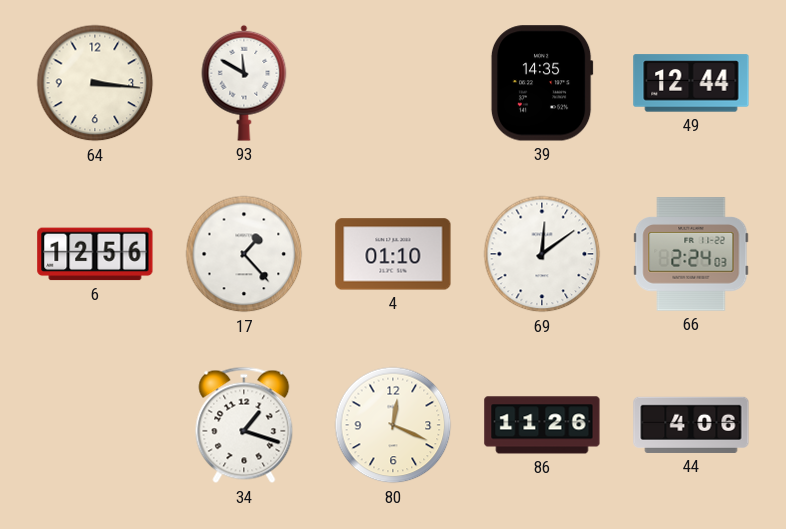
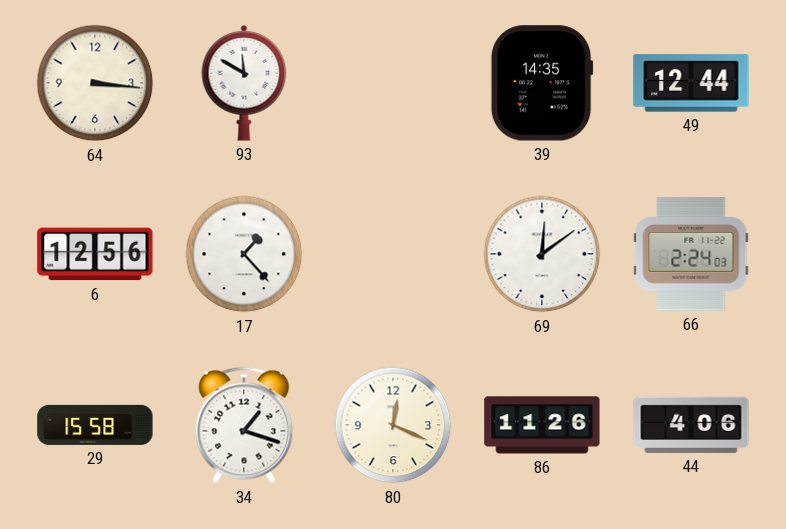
4: 01:10 -> none (393, 254)
29: none -> 15:58 (95, 425)
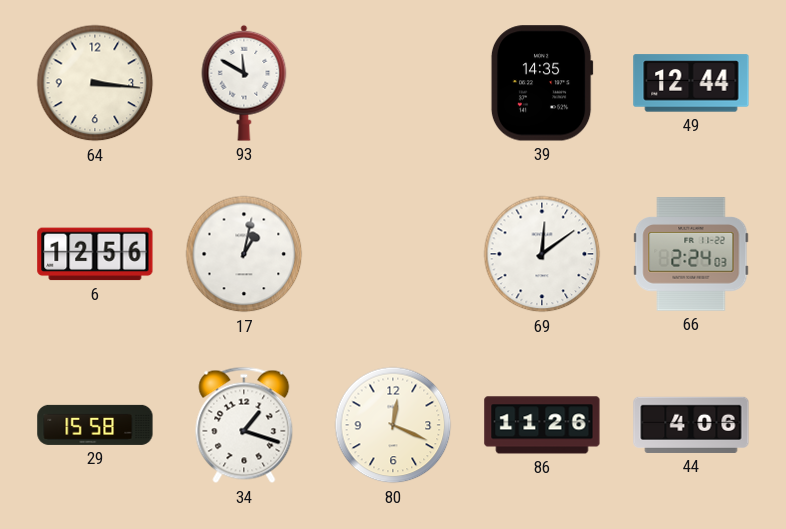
17: 1:23 -> 1:02 (244, 254)
